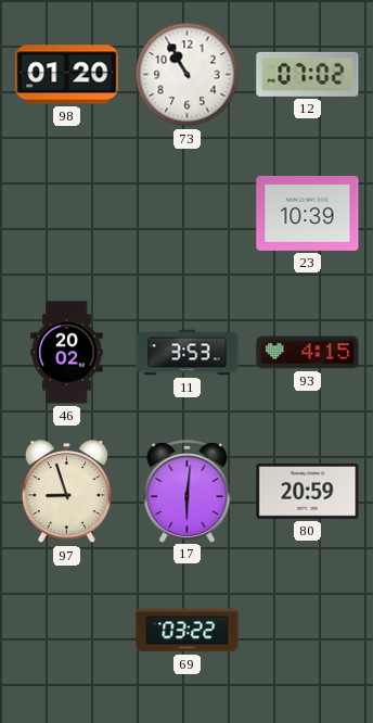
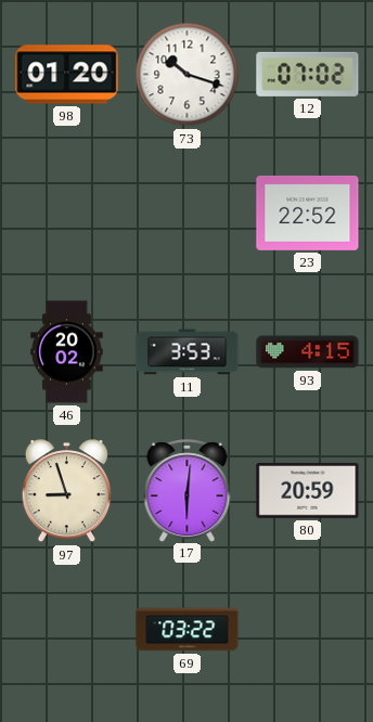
73: 10:55 -> 10:18 (188, 75)
23: 10:39 -> 22:52 (308, 212)
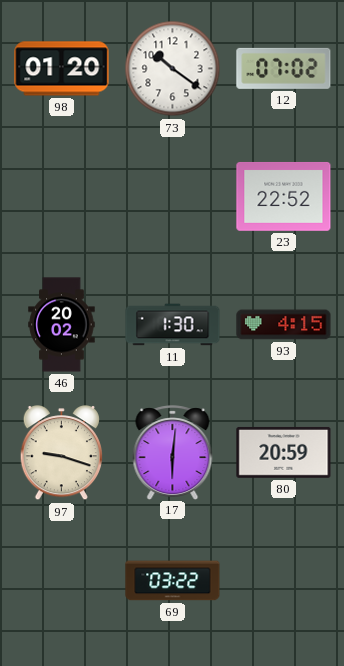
73: 10:18 -> 10:21 (173, 69)
11: 3:53 -> 1:30 (173, 325)
97: 8:57 -> 9:18 (61, 453)
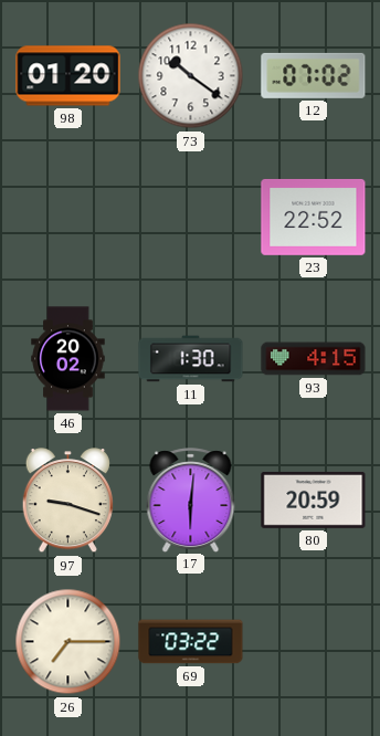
26: none -> 7:15 (68, 642)
